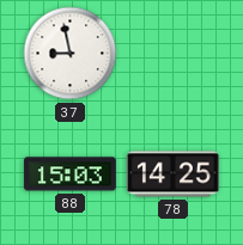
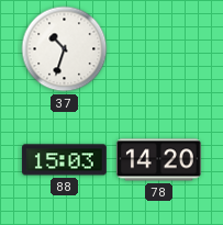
37: 8:58 -> 10:33 (65, 49)
78: 14:25 -> 14:20 (158, 160)
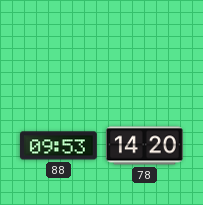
37: 10:33 -> none (65, 49)
88: 15:03 -> 09:53 (58, 146)
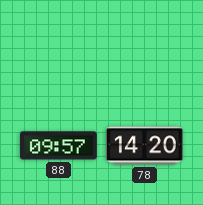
88: 09:53 -> 09:57 (58, 146)
